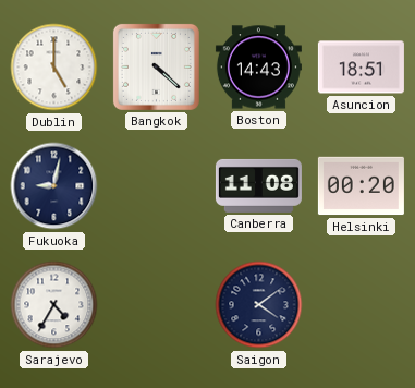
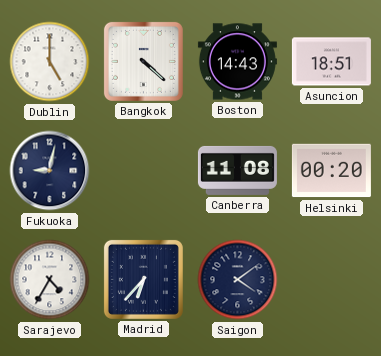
Madrid: none -> 6:37 (143, 279)
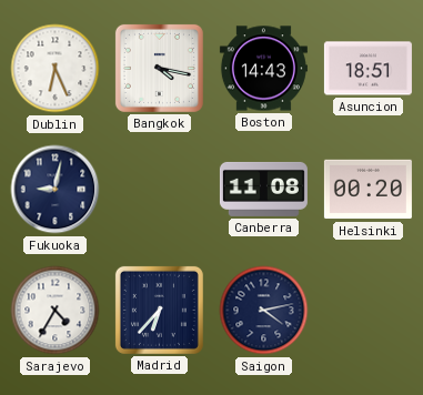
Dublin: 5:00 -> 6:26 (56, 69)
Bangkok: 4:22 -> 4:17 (159, 68)
Saigon: 4:09 -> 4:13 (264, 311)
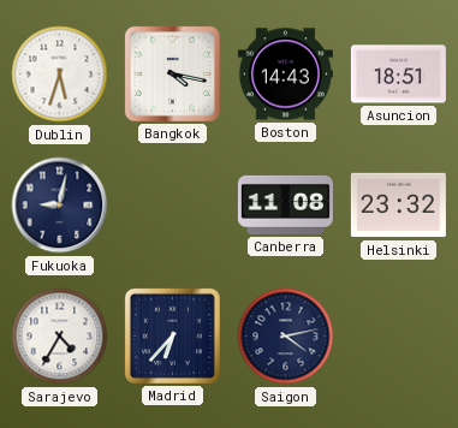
Dublin: 6:26 -> 5:33 (60, 75)
Helsinki: 00:20 -> 23:32 (398, 206)
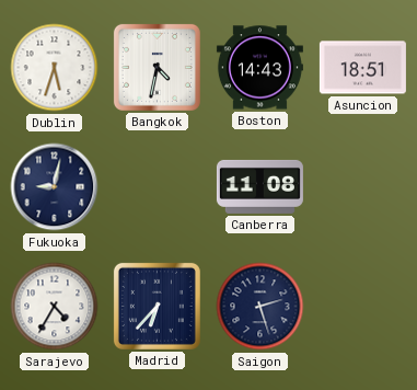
Bangkok: 4:17 -> 4:32 (157, 67)
Helsinki: 23:32 -> none (398, 206)
Saigon: 4:13 -> 2:27 (260, 307)
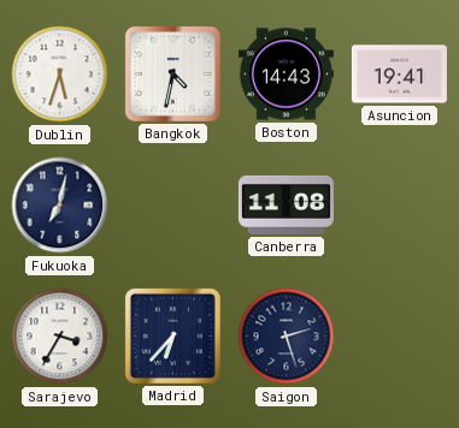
Asuncion: 18:51 -> 19:41 (399, 75)
Fukuoka: 9:02 -> 7:02 (60, 206)
Sarajevo: 4:35 -> 3:35 (60, 337)
